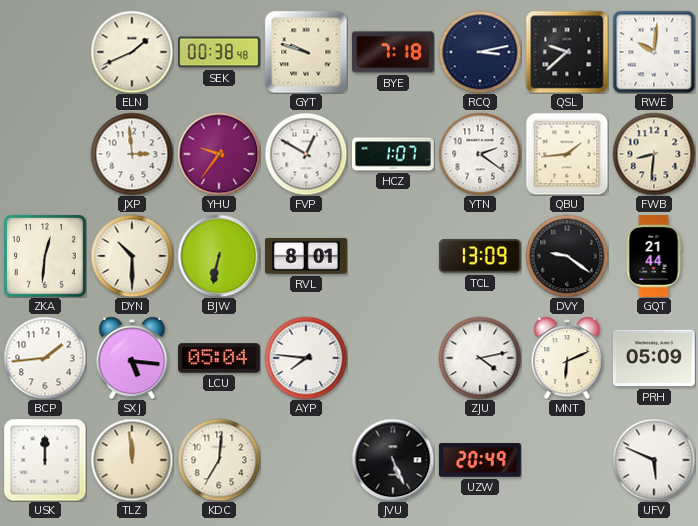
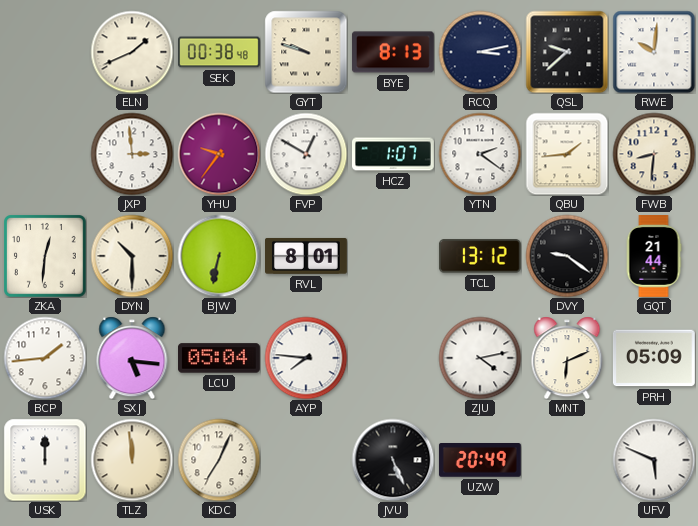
BYE: 7:18 -> 8:13 (393, 52)
TCL: 13:09 -> 13:12 (480, 256)
KDC: 7:01 -> 7:04 (219, 460)
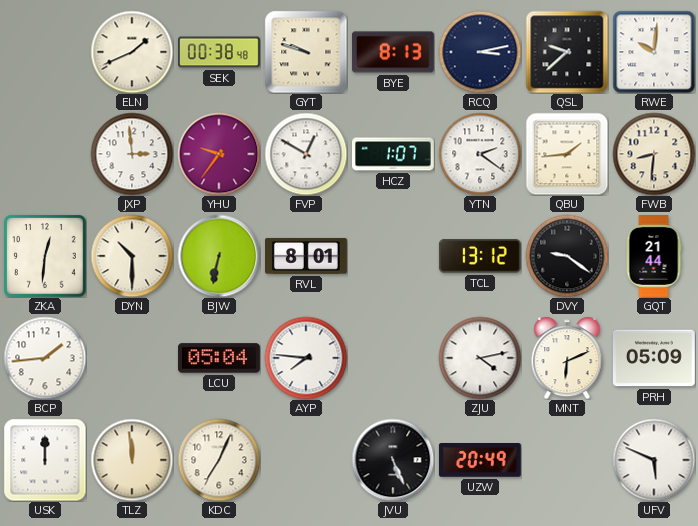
SXJ: 5:16 -> none (132, 358)
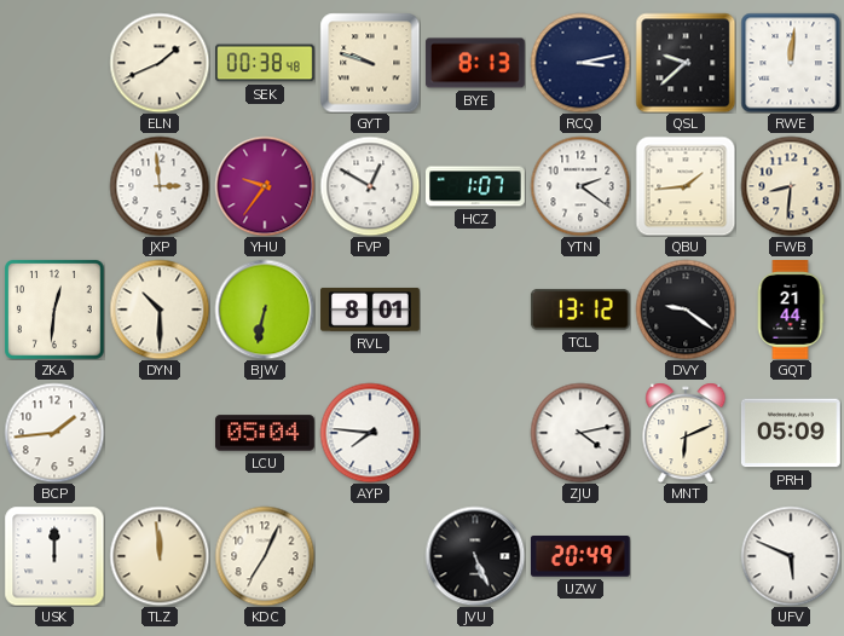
RWE: 10:01 -> 12:01 (791, 63)
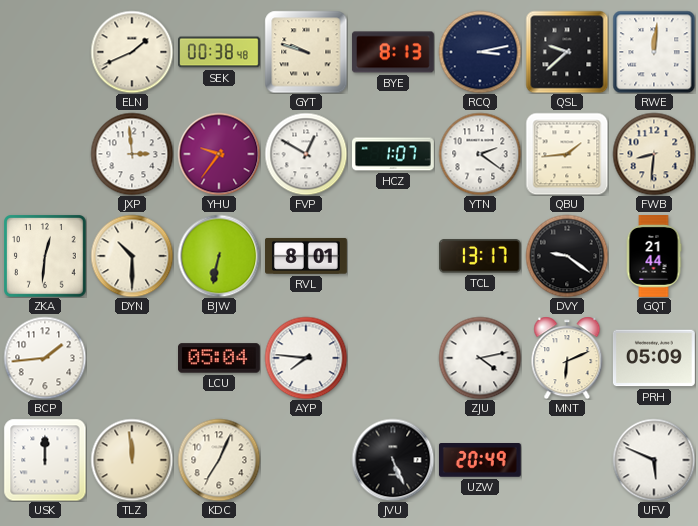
TCL: 13:12 -> 13:17 (480, 256)
